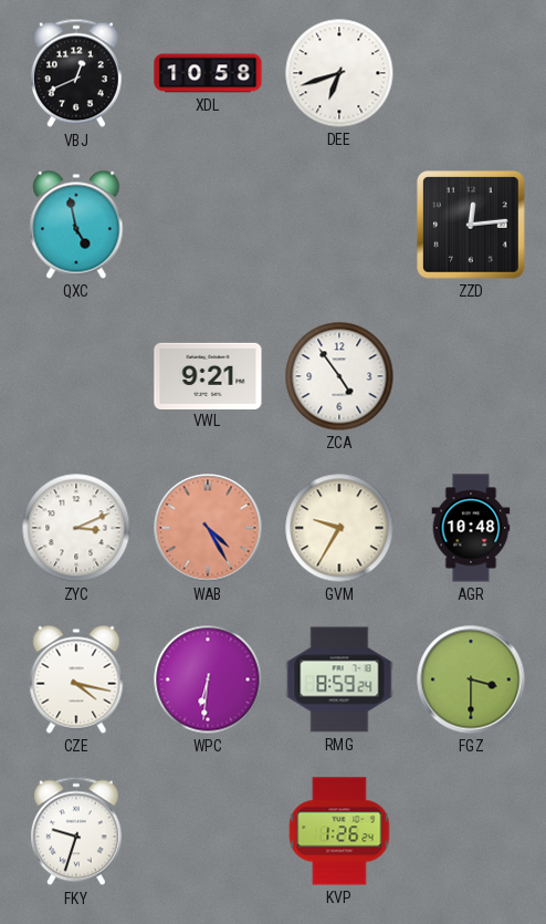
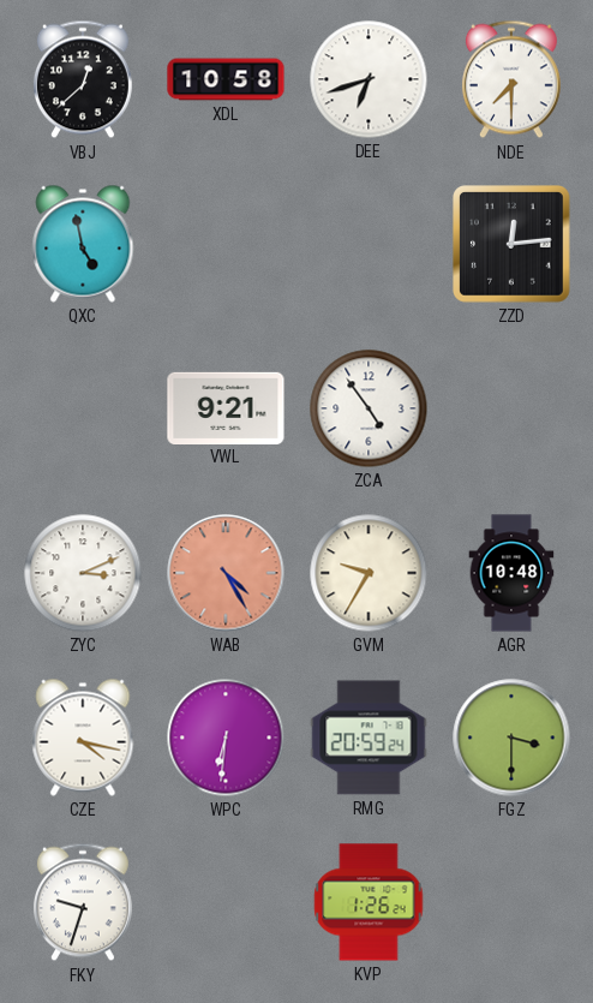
VBJ: 12:41 -> 12:38 (83, 79)
NDE: none -> 7:30 (511, 79)
RMG: 8:59 -> 20:59 (369, 738)
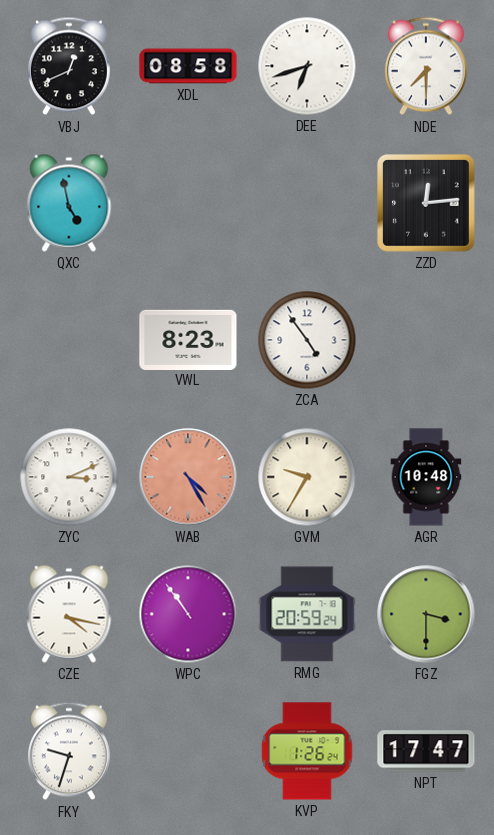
VBJ: 12:38 -> 12:41 (69, 66)
XDL: 10:58 -> 08:58 (188, 66)
VWL: 9:21 -> 8:23 (188, 339)
WPC: 6:31 -> 10:54 (188, 614)
NPT: none -> 17:47 (426, 751)
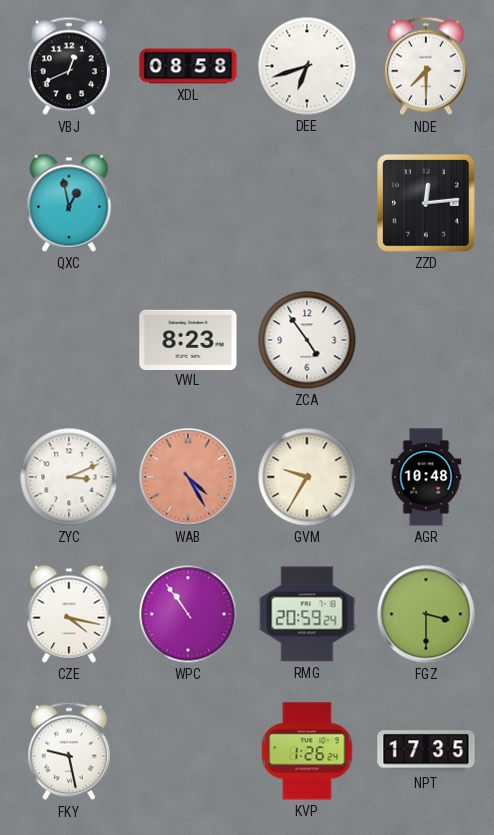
QXC: 4:58 -> 12:58 (69, 203)
FKY: 9:33 -> 9:28 (69, 751)
NPT: 17:47 -> 17:35 (426, 751)
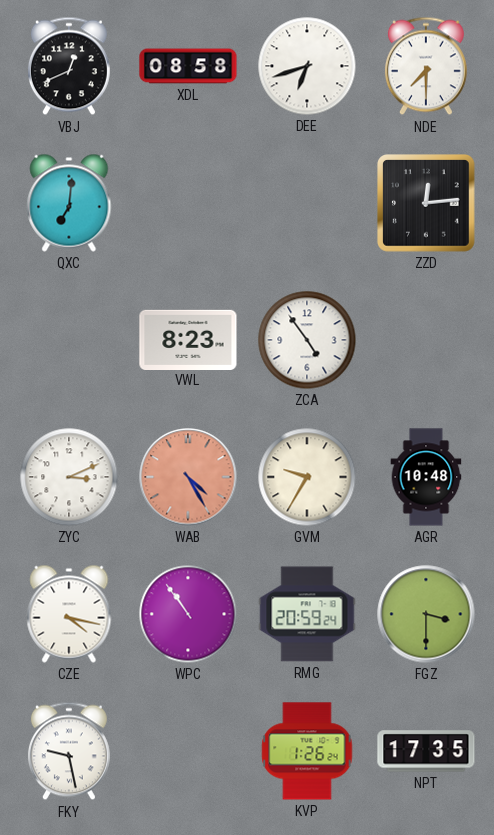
QXC: 12:58 -> 7:01 (69, 203)
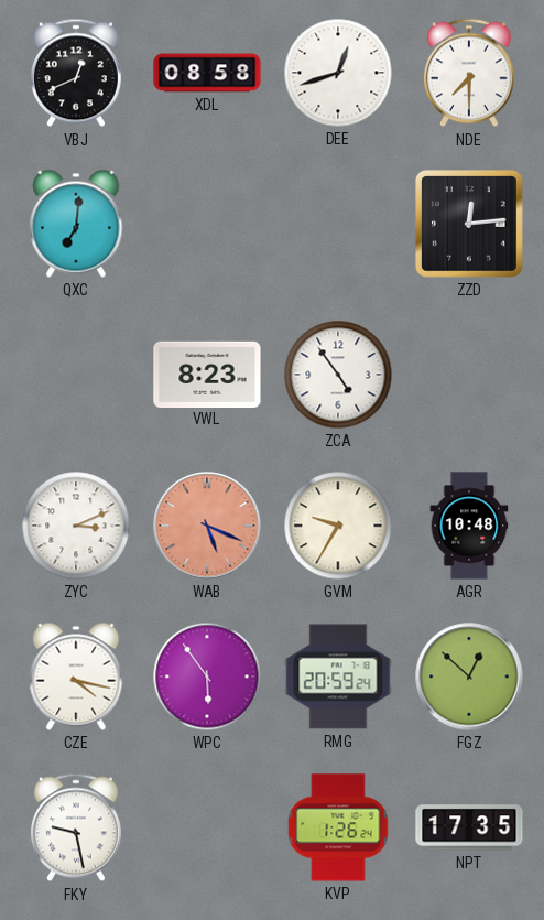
DEE: 6:42 -> 12:42 (338, 73)
WAB: 4:25 -> 5:19 (207, 526)
WPC: 10:54 -> 5:54 (207, 677)
FGZ: 3:30 -> 12:52 (469, 677)
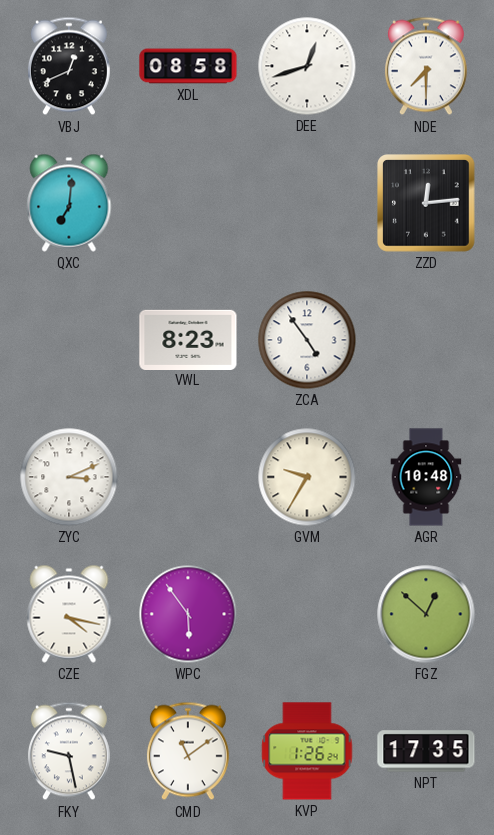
WAB: 5:19 -> none (207, 526)
RMG: 20:59 -> none (338, 677)
CMD: none -> 11:09 (188, 751)
